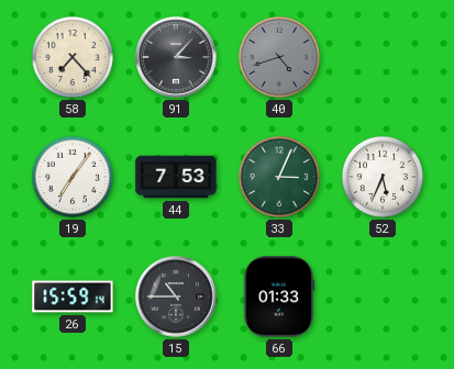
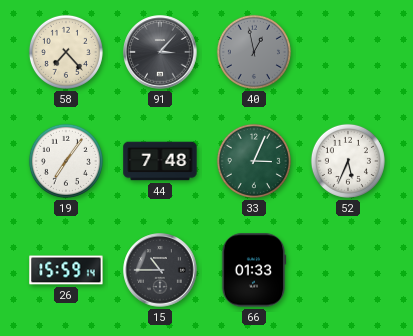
40: 4:42 -> 12:58 (254, 52)
44: 7:53 -> 7:48 (160, 161)
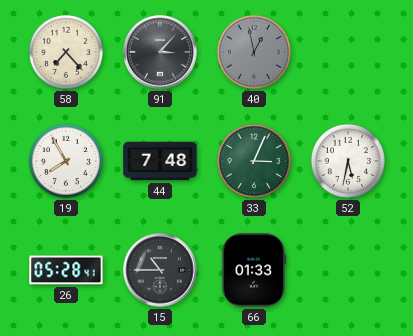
19: 7:06 -> 7:55 (66, 161)
52: 5:34 -> 5:32 (348, 161)
26: 15:59 -> 05:28 (66, 270)
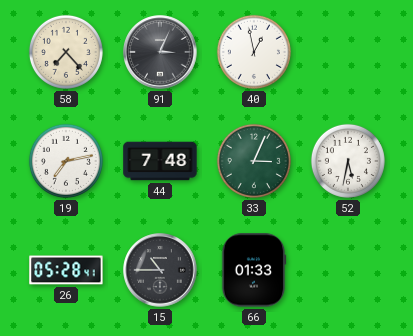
91: 3:07 -> 3:04 (160, 52)
40 dial: grey -> white (254, 52)
19: 7:55 -> 7:13 (66, 161)
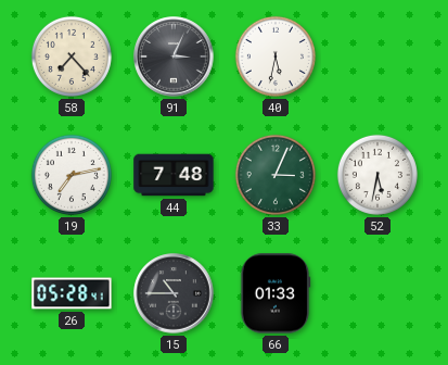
40: 12:58 -> 5:32 (276, 56)
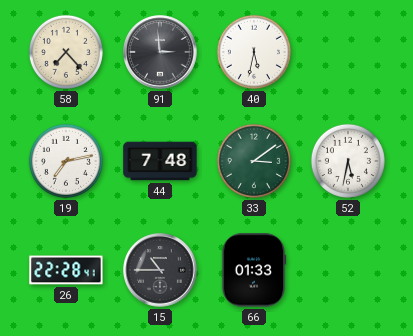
91: 3:04 -> 2:59 (160, 52)
33: 3:04 -> 3:09 (254, 161)
26: 05:28 -> 22:28 (66, 270)
